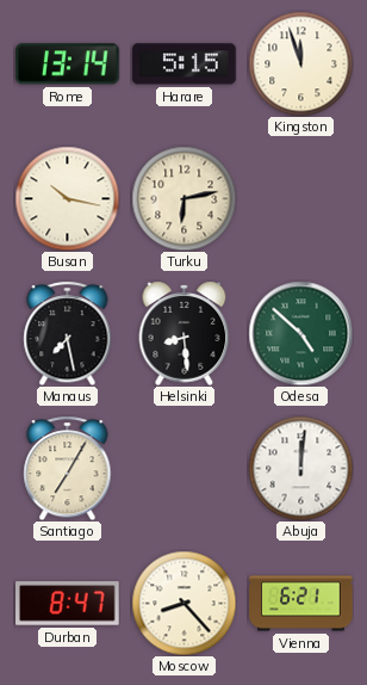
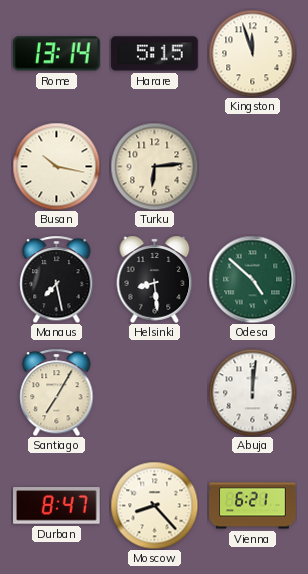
Turku: 6:13 -> 6:14 (154, 166)
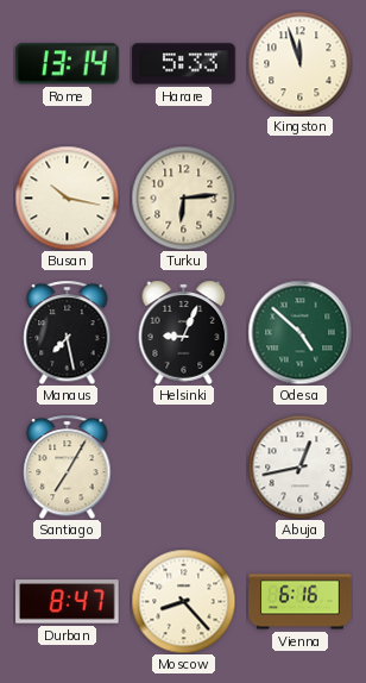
Harare: 5:15 -> 5:33 (184, 64)
Helsinki: 8:29 -> 9:04 (184, 332)
Abuja: 12:01 -> 12:43 (299, 466)
Vienna: 6:21 -> 6:16 (301, 602)
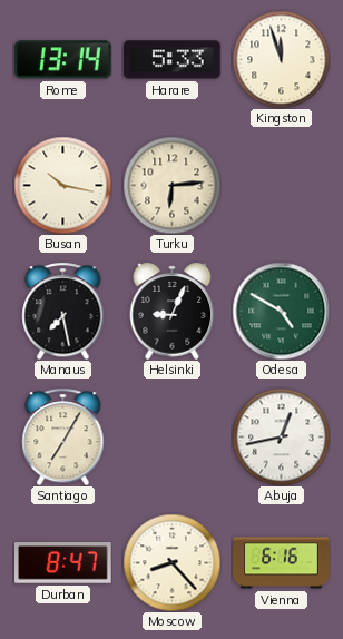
Odesa: 4:52 -> 4:50 (281, 311)
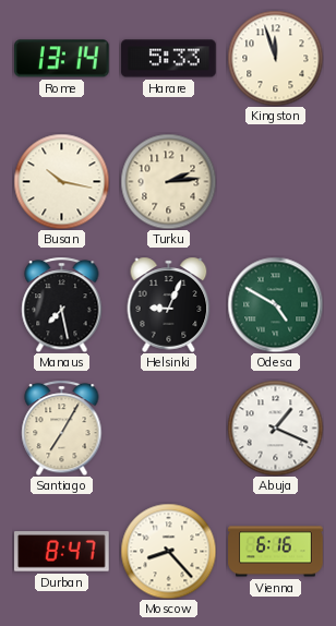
Turku: 6:14 -> 2:14 (168, 181)
Abuja: 12:43 -> 1:19 (275, 428)
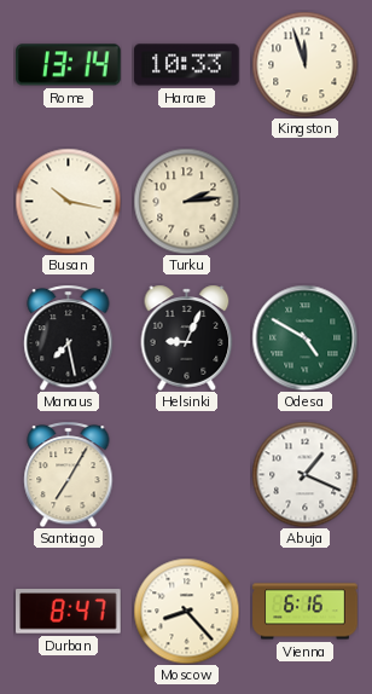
Harare: 5:33 -> 10:33 (187, 65)
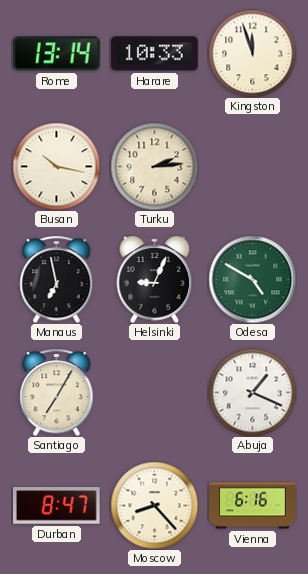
Manaus: 7:28 -> 6:58 (57, 279)
